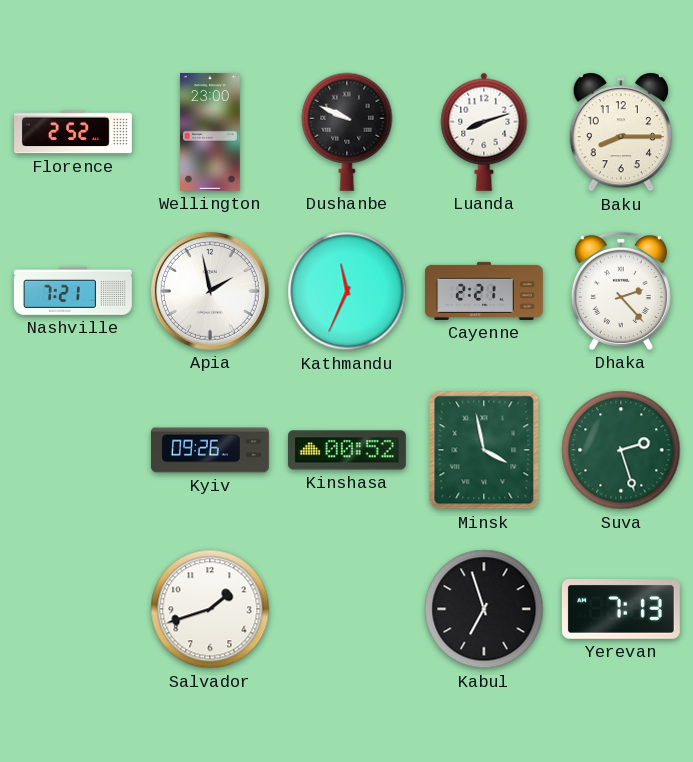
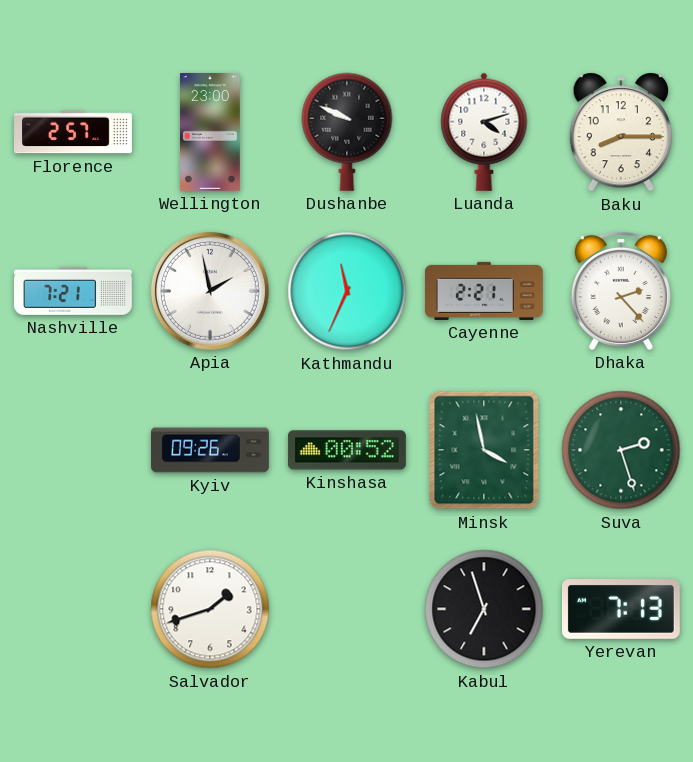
Florence: 2:52 -> 2:57 (74, 132)
Luanda: 8:12 -> 4:12 (484, 132)
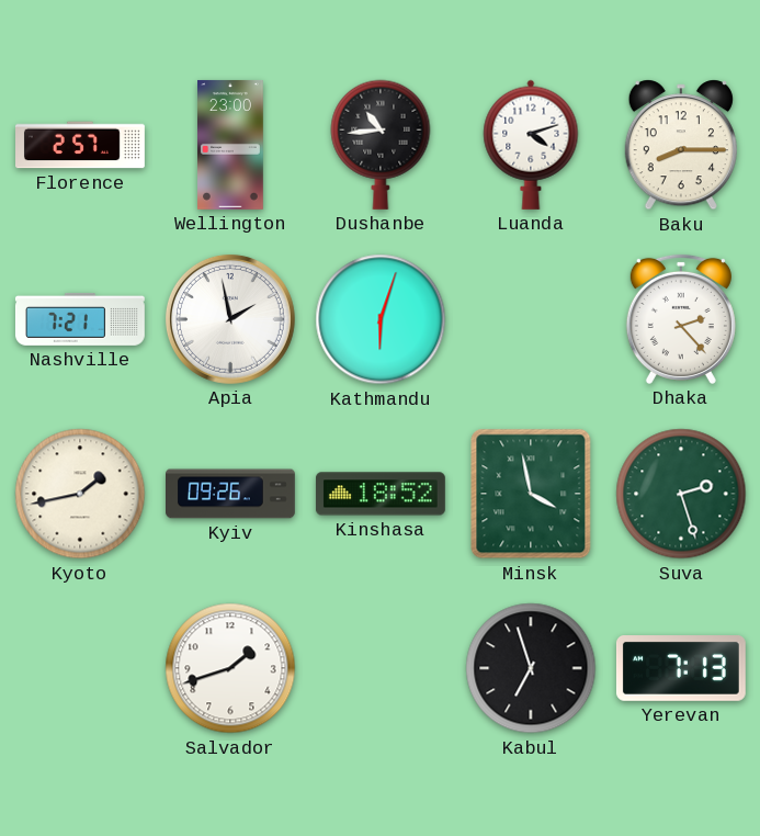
Dushanbe: 9:49 -> 10:44 (381, 145)
Kathmandu: 11:34 -> 6:03 (381, 319)
Cayenne: 2:21 -> none (484, 291)
Kyoto: none -> 1:43 (80, 494)
Kinshasa: 00:52 -> 18:52 (381, 494)
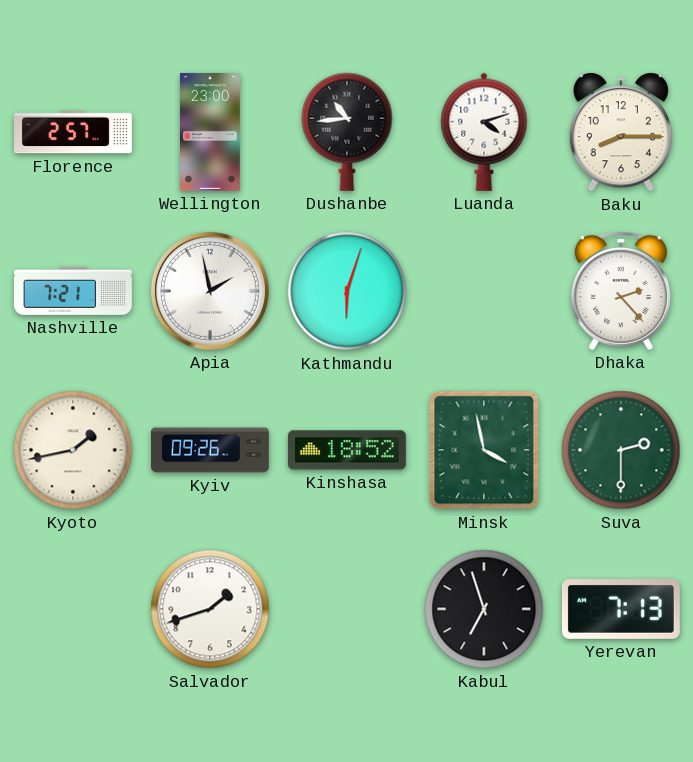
Suva: 2:27 -> 2:30 (621, 450)
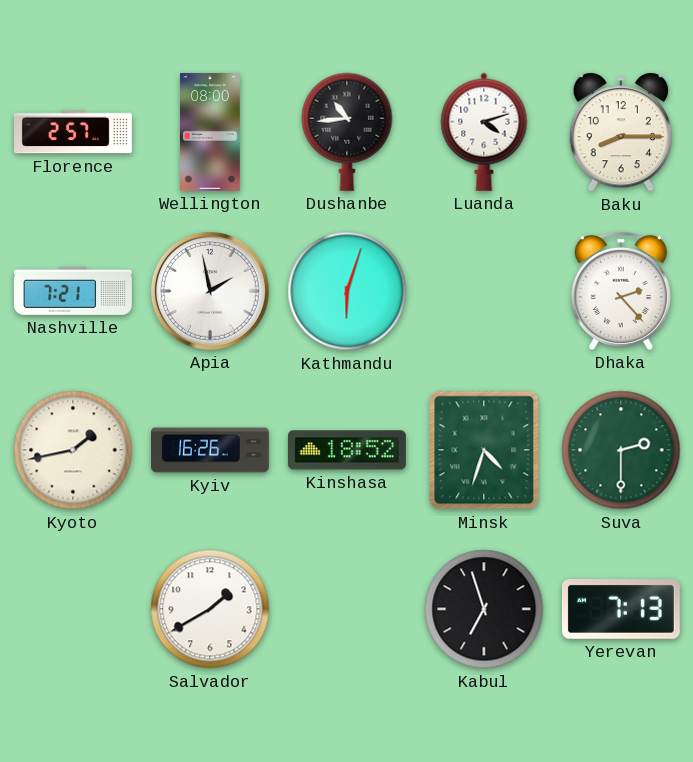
Wellington: 23:00 -> 08:00 (211, 132)
Kyiv: 09:26 -> 16:26 (211, 450)
Minsk: 3:58 -> 4:33 (484, 450)
Salvador: 1:42 -> 1:40 (210, 609)
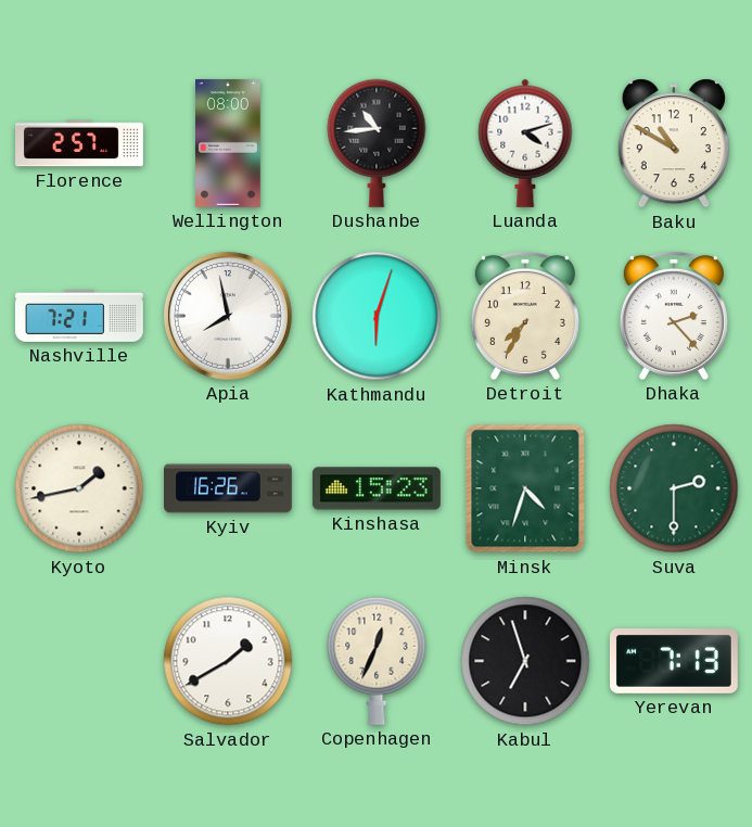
Baku: 8:15 -> 10:50 (674, 143)
Apia: 1:58 -> 7:58 (228, 316)
Detroit: none -> 7:35 (525, 316)
Kinshasa: 18:52 -> 15:23 (377, 488)
Copenhagen: none -> 12:34 (377, 661)
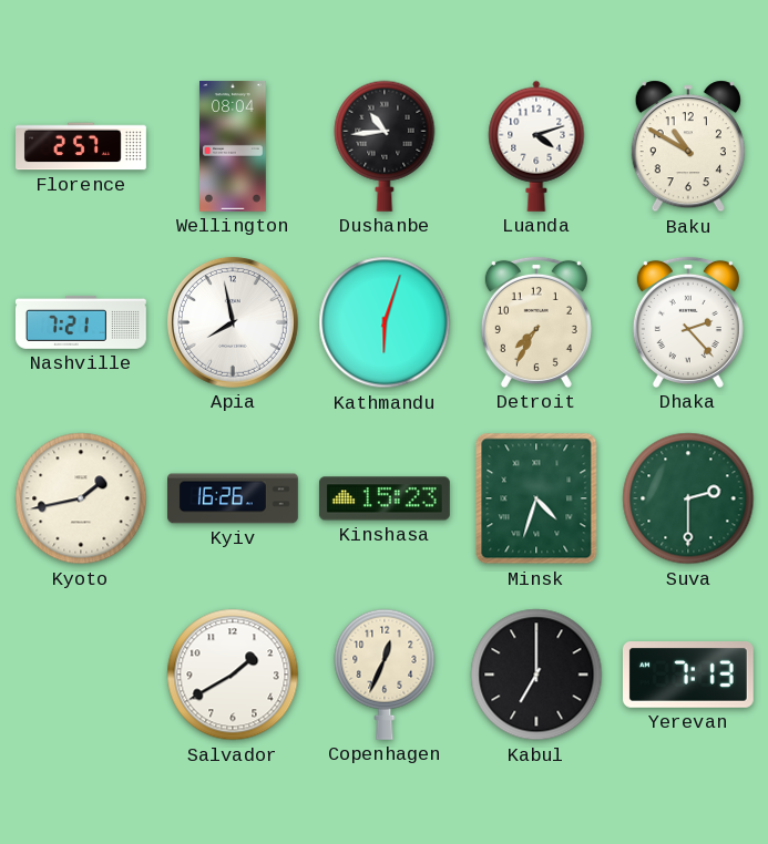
Wellington: 08:00 -> 08:04 (234, 146)
Kabul: 6:57 -> 7:00 (536, 675)
